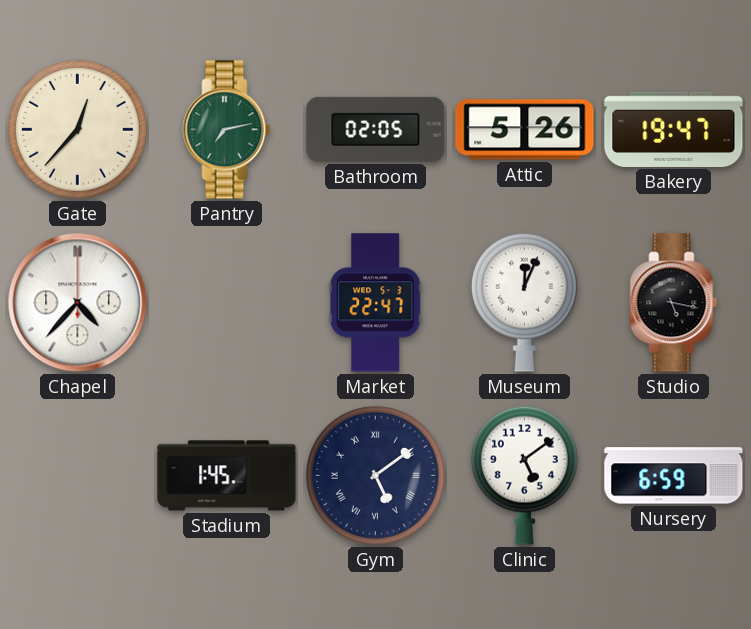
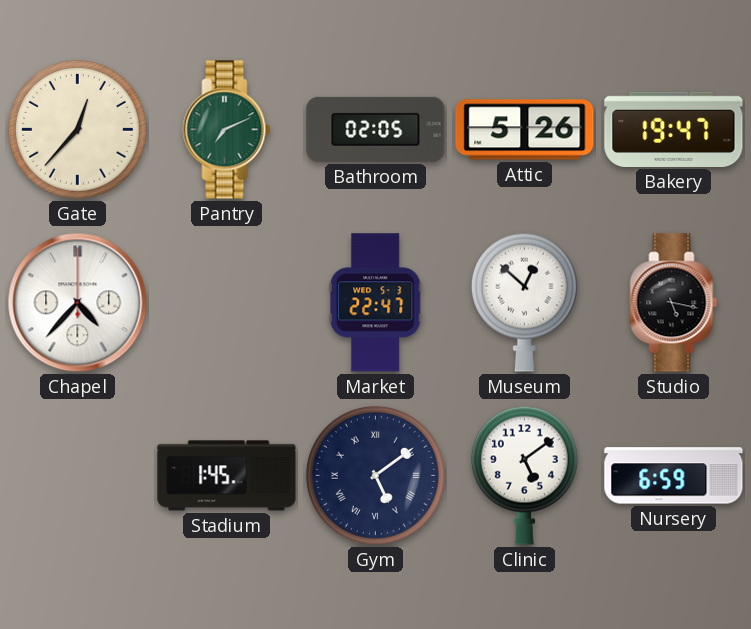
Pantry: 7:13 -> 7:11 (227, 130)
Museum: 12:04 -> 12:52 (524, 302)
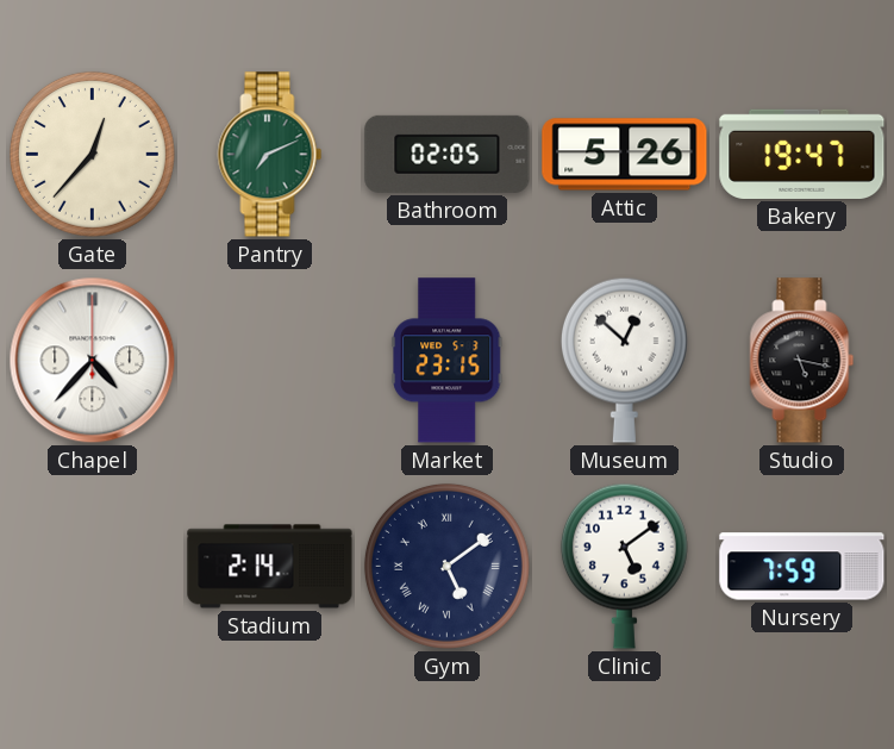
Market: 22:47 -> 23:15 (448, 361)
Stadium: 1:45 -> 2:14 (270, 567)
Nursery: 6:59 -> 7:59 (802, 567)
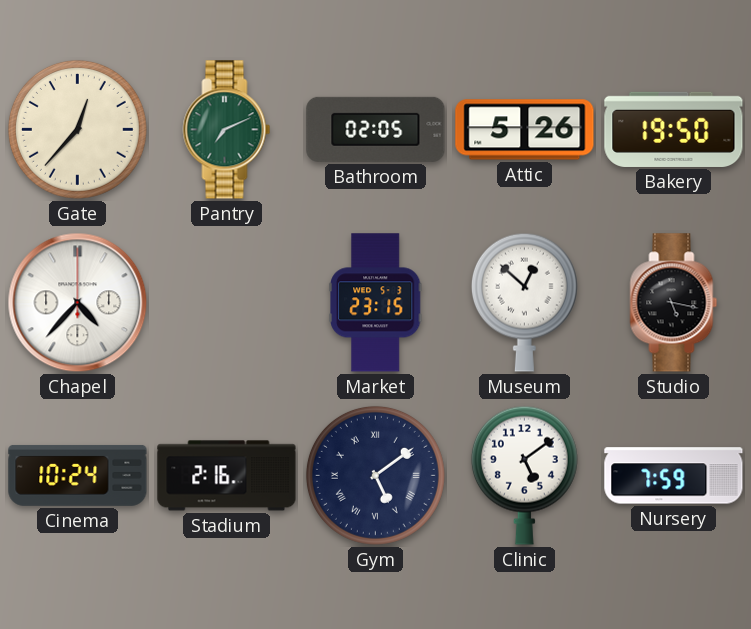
Bakery: 19:47 -> 19:50 (674, 129)
Cinema: none -> 10:24 (78, 475)
Stadium: 2:14 -> 2:16 (227, 476)
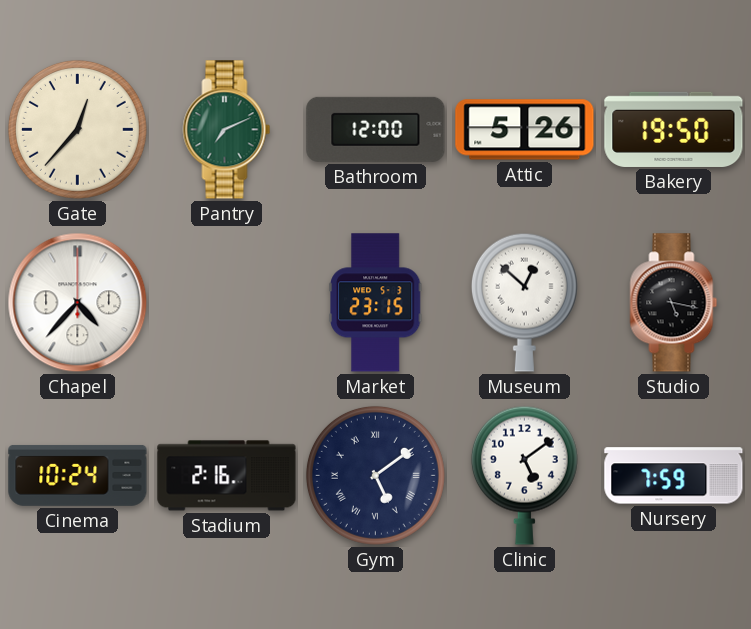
Bathroom: 02:05 -> 12:00 (376, 129)
